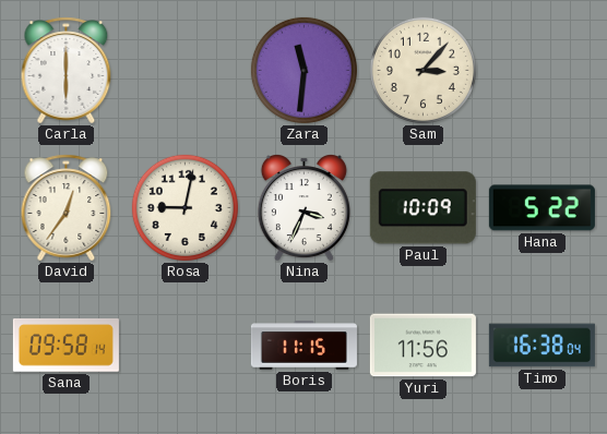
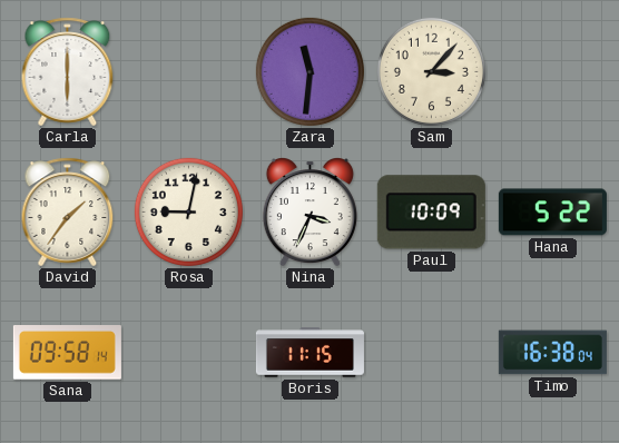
David: 12:36 -> 1:36 (68, 213)
Yuri: 11:56 -> none (422, 346)
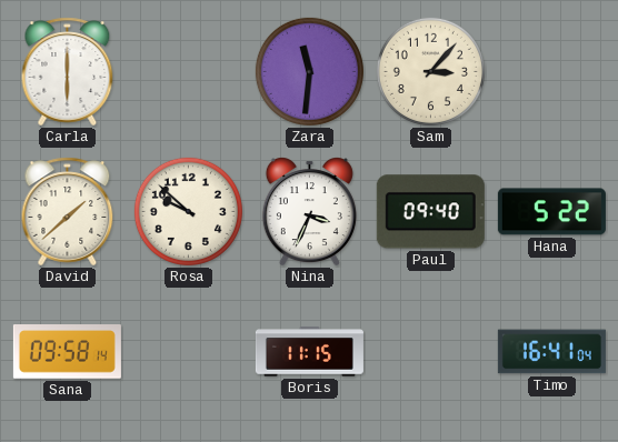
David: 1:36 -> 1:38 (68, 212)
Rosa: 9:02 -> 9:52 (188, 211)
Paul: 10:09 -> 09:40 (430, 212)
Timo: 16:38 -> 16:41 (551, 352)
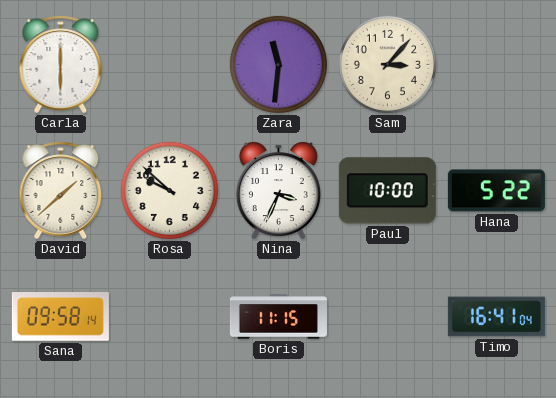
Paul: 09:40 -> 10:00 (387, 191)
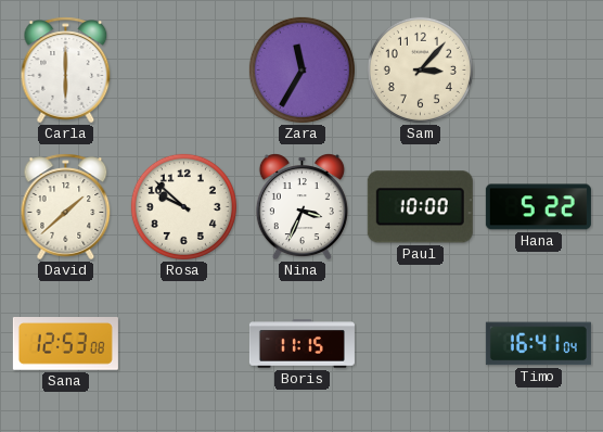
Zara: 11:31 -> 11:35 (301, 69)
Sana: 09:58 -> 12:53 (65, 344)
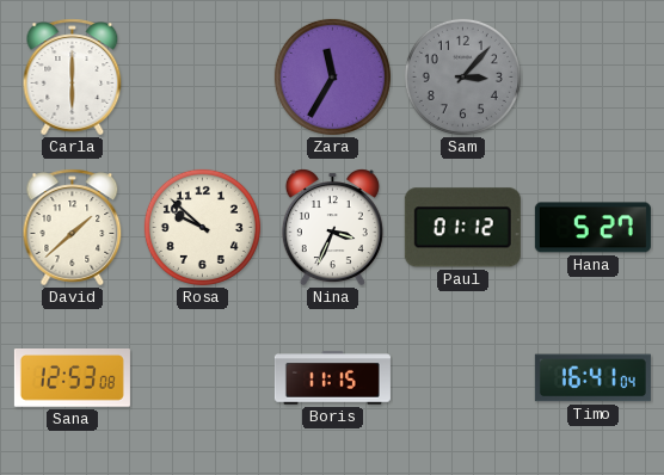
Sam dial: cream -> grey (462, 76)
Paul: 10:00 -> 01:12 (462, 228)
Hana: 5:22 -> 5:27 (592, 228)
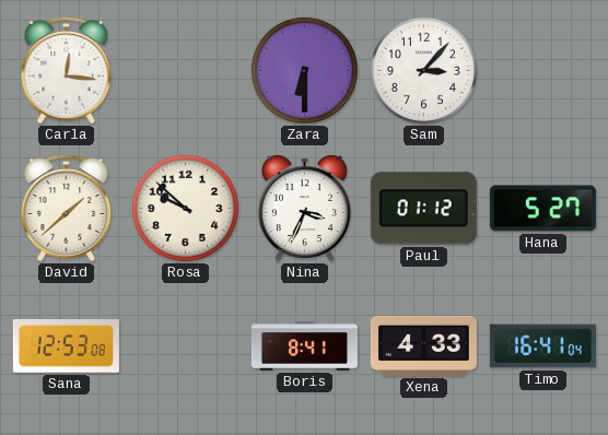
Carla: 6:00 -> 12:16 (67, 71)
Zara: 11:35 -> 6:30 (304, 70)
Sam dial: grey -> white (423, 70)
Boris: 11:15 -> 8:41 (304, 346)
Xena: none -> 4:33 (423, 345)
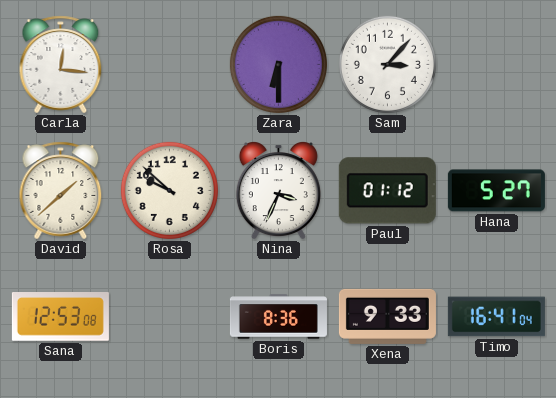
Boris: 8:41 -> 8:36 (278, 317)
Xena: 4:33 -> 9:33 (387, 316)
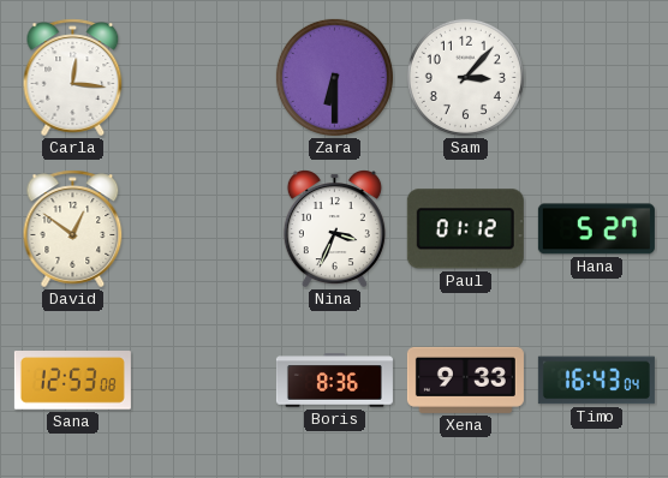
David: 1:38 -> 12:51 (73, 229)
Rosa: 9:52 -> none (169, 190)
Timo: 16:41 -> 16:43 (596, 381)
